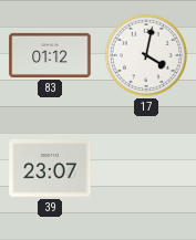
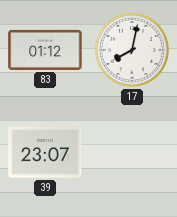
17: 4:02 -> 8:02 (132, 50)
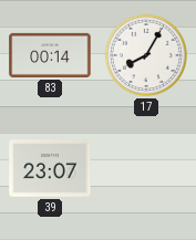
83: 01:12 -> 00:14 (50, 55)
17: 8:02 -> 8:05 (146, 55)
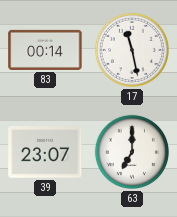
17: 8:05 -> 11:28 (132, 50)
63: none -> 7:00 (132, 152)
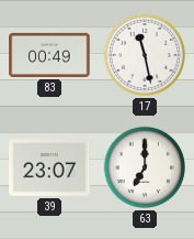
83: 00:14 -> 00:49 (49, 55)
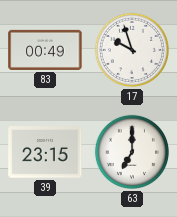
17: 11:28 -> 9:57 (132, 50)
39: 23:07 -> 23:15 (45, 152)
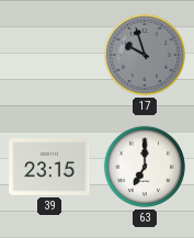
83: 00:49 -> none (45, 50)
17 dial: white -> grey (145, 55)
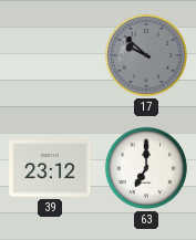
17: 9:57 -> 9:52 (146, 55)
39: 23:15 -> 23:12 (50, 168)
